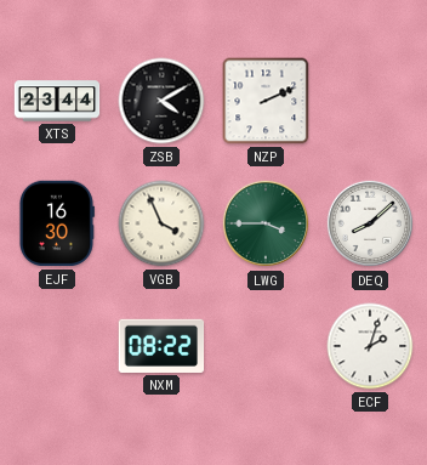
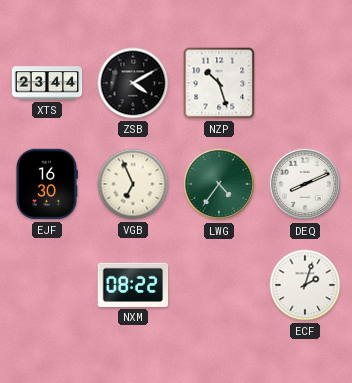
NZP: 2:11 -> 10:27 (219, 83)
VGB: 3:56 -> 6:56 (133, 184)
LWG: 3:45 -> 4:36 (219, 184)
DEQ: 8:08 -> 8:11 (305, 184)
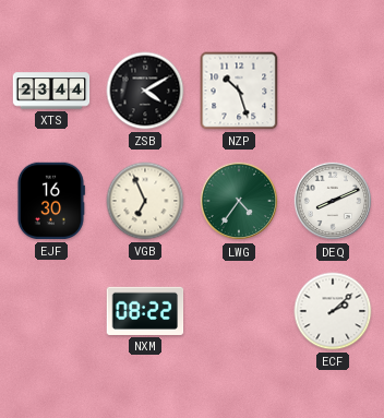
ECF: 2:03 -> 2:08 (333, 311)
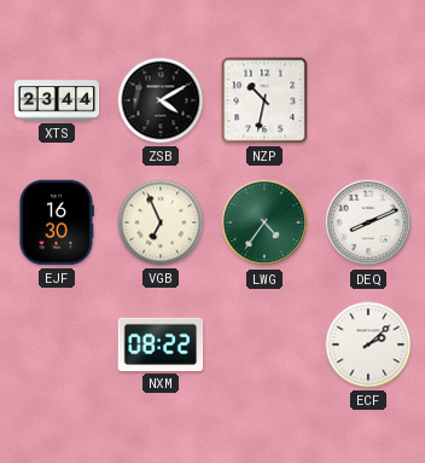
NZP: 10:27 -> 10:32 (264, 100)
